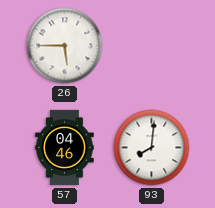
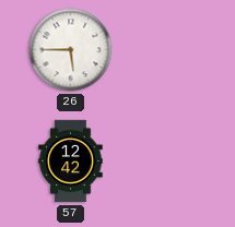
57: 04:46 -> 12:42 (71, 162)
93: 8:01 -> none (152, 148)
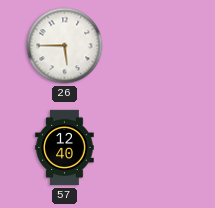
57: 12:42 -> 12:40 (65, 148)
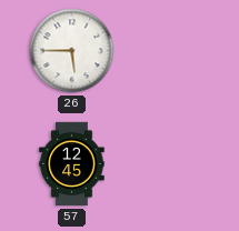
57: 12:40 -> 12:45 (72, 164)
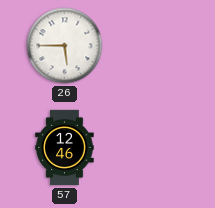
57: 12:45 -> 12:46 (65, 148)
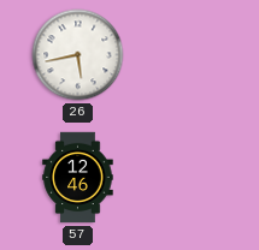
26: 5:45 -> 5:43 (78, 55)
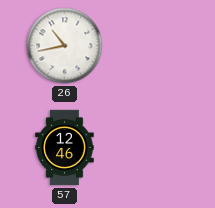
26: 5:43 -> 10:43 (65, 46)
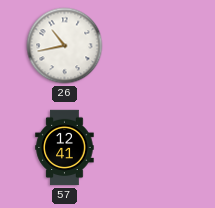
57: 12:46 -> 12:41 (65, 148)
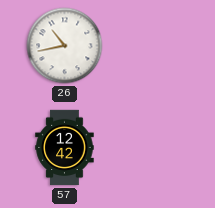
57: 12:41 -> 12:42 (65, 148)
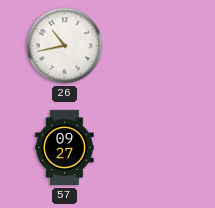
57: 12:42 -> 09:27 (65, 148)
